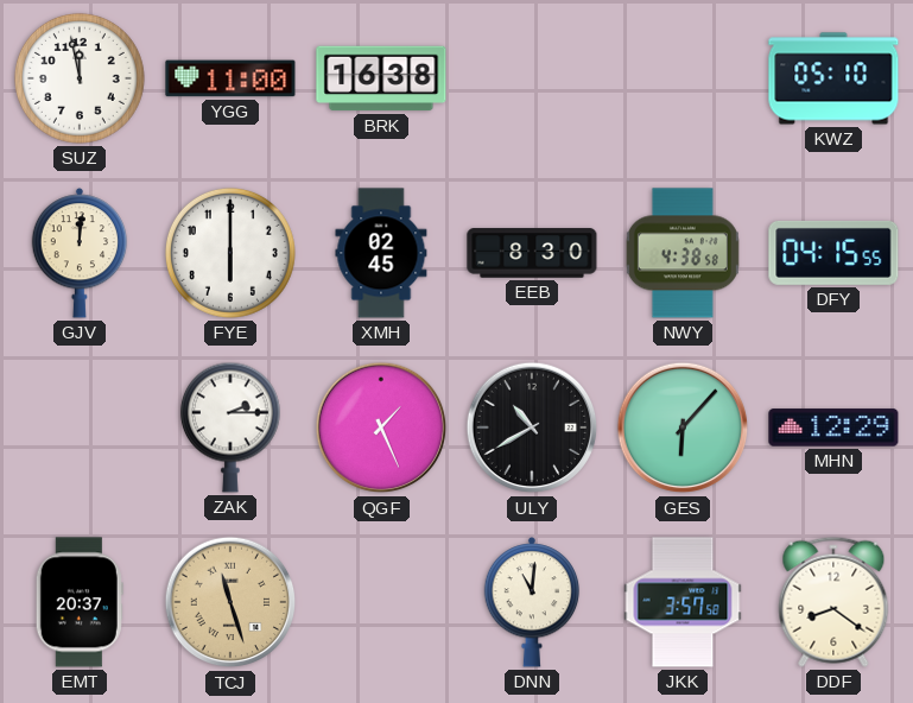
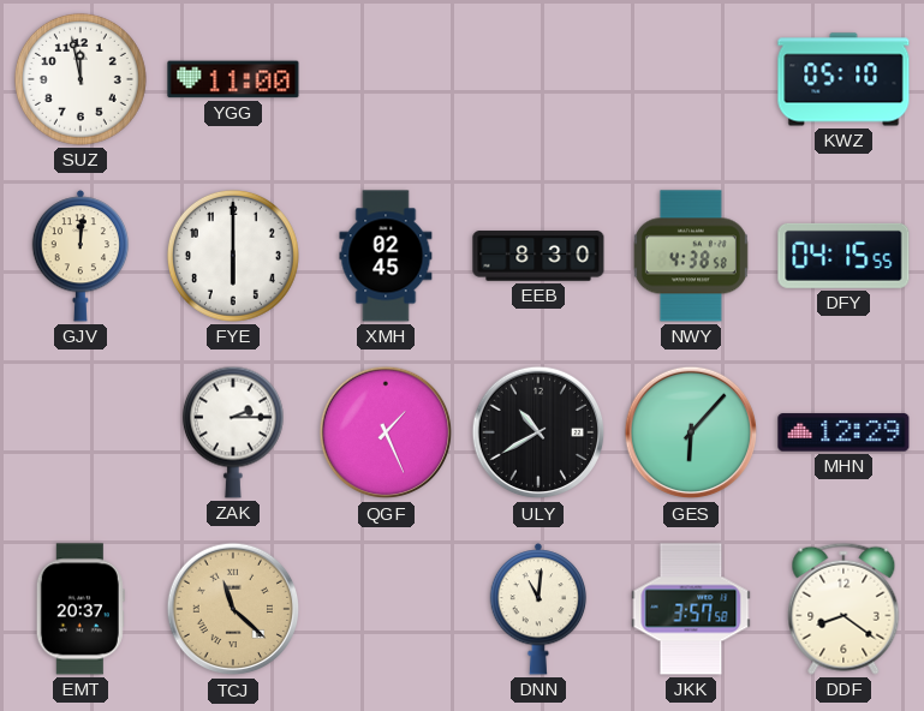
BRK: 16:38 -> none (381, 78)
TCJ: 11:27 -> 11:22 (233, 609)
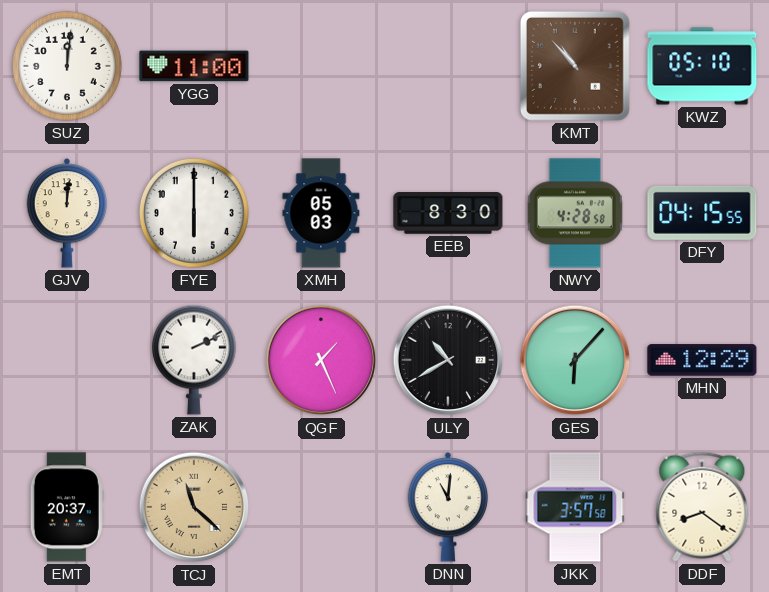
SUZ: 11:58 -> 12:01 (67, 66)
KMT: none -> 10:53 (575, 66)
XMH: 02:45 -> 05:03 (321, 213)
NWY: 4:38 -> 4:28 (575, 213)
ZAK: 2:15 -> 2:11 (194, 360)
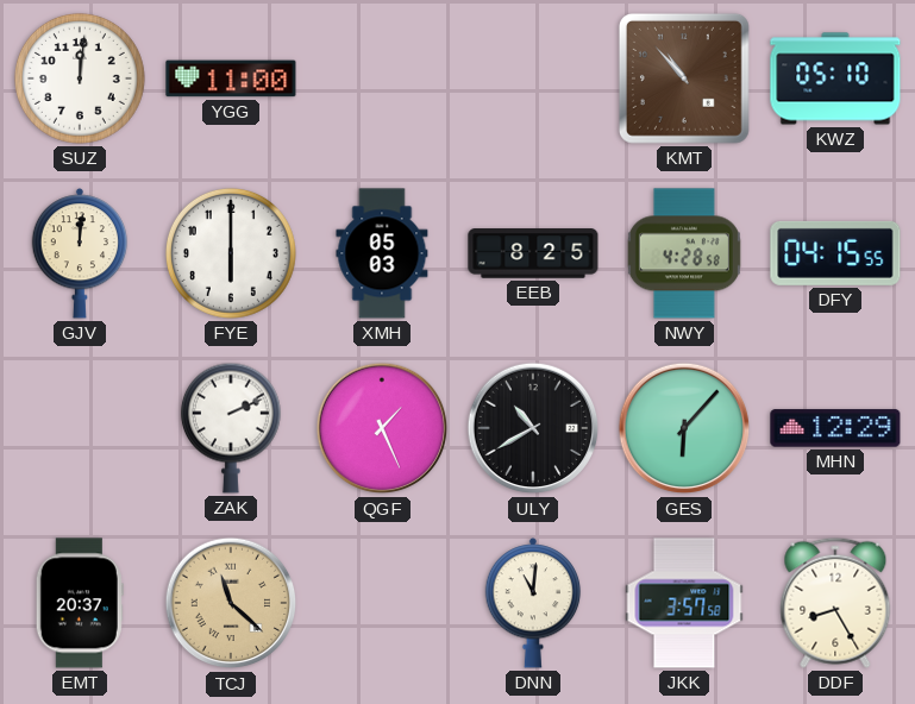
EEB: 8:30 -> 8:25 (533, 253)
DDF: 8:21 -> 8:25 (835, 603)
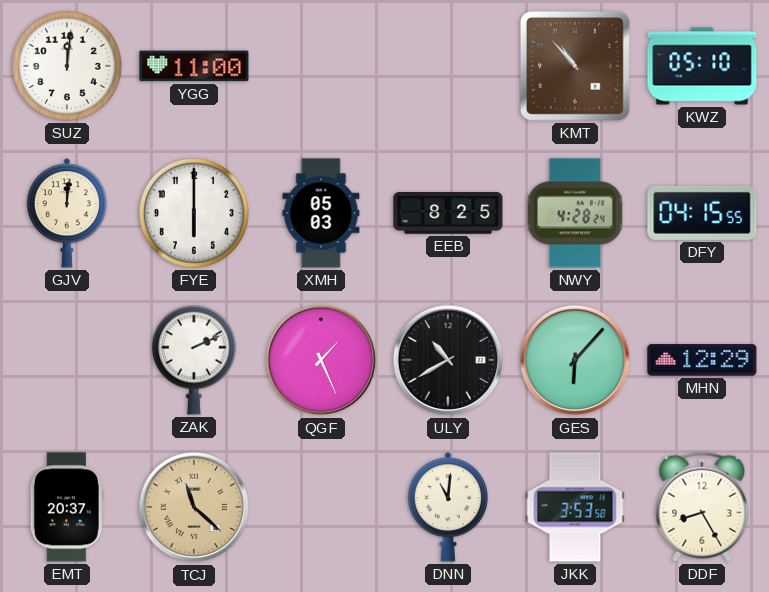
NWY: 4:28:58 -> 4:28:24 (575, 213)
JKK: 3:57 -> 3:53 (575, 507)
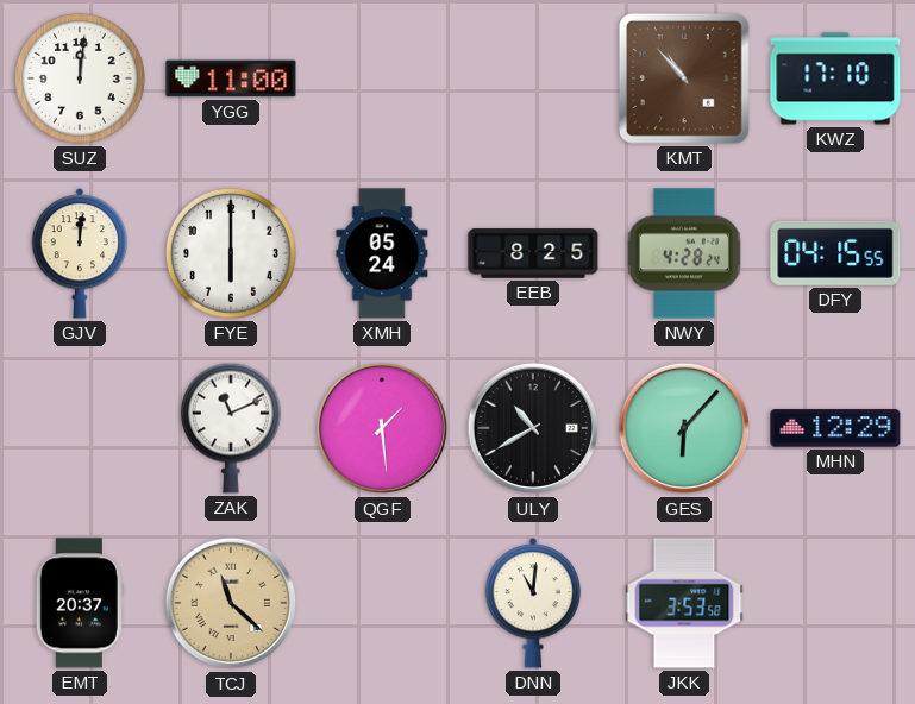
KWZ: 05:10 -> 17:10 (835, 78)
XMH: 05:03 -> 05:24 (382, 253)
ZAK: 2:11 -> 11:11 (231, 428)
QGF: 1:26 -> 1:29 (382, 428)
DDF: 8:25 -> none (702, 507)
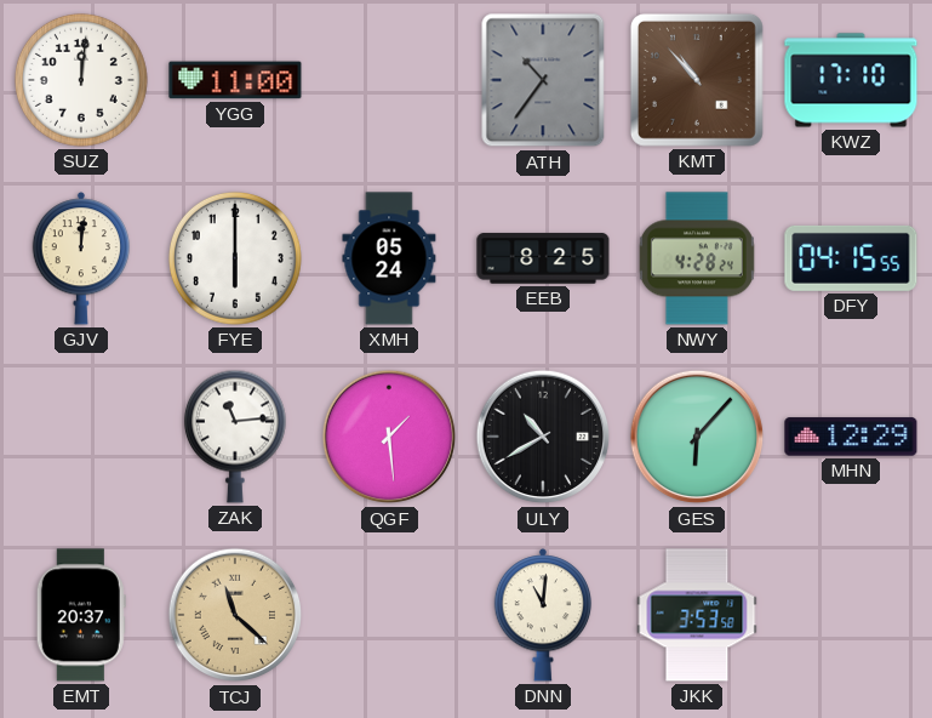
ATH: none -> 10:36 (543, 80)
ZAK: 11:11 -> 11:14 (235, 437)
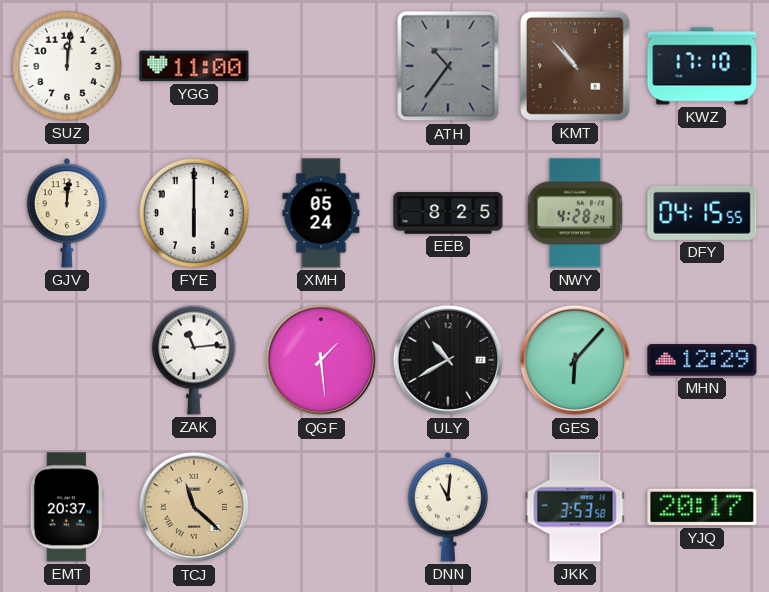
YJQ: none -> 20:17 (702, 507)
